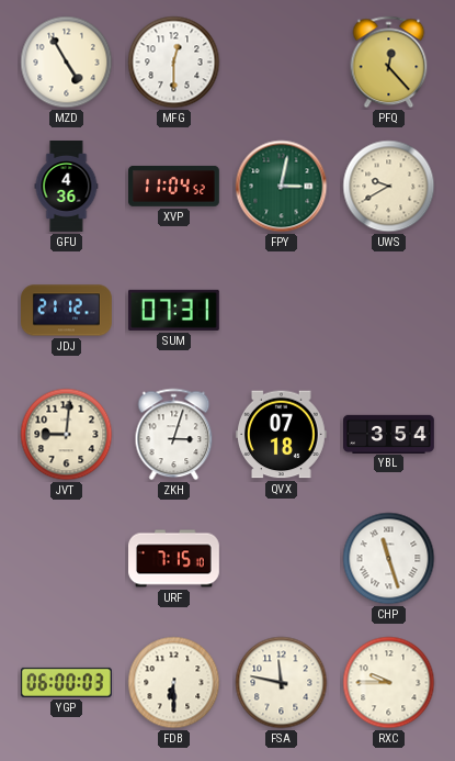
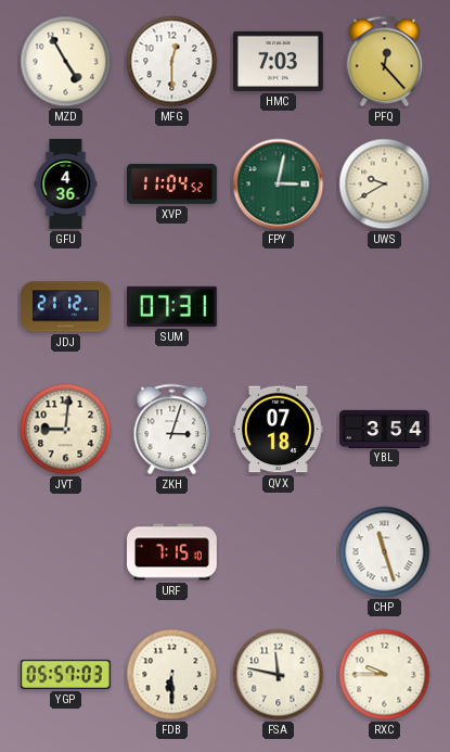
HMC: none -> 7:03 (278, 61)
YGP: 06:00 -> 05:57 (65, 674)
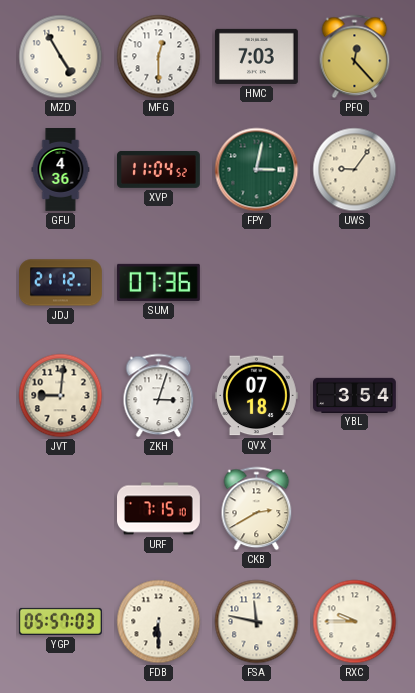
UWS: 9:40 -> 9:06 (355, 170)
SUM: 07:31 -> 07:36 (158, 282)
CKB: none -> 2:40 (257, 509)
CHP: 11:27 -> none (385, 552)
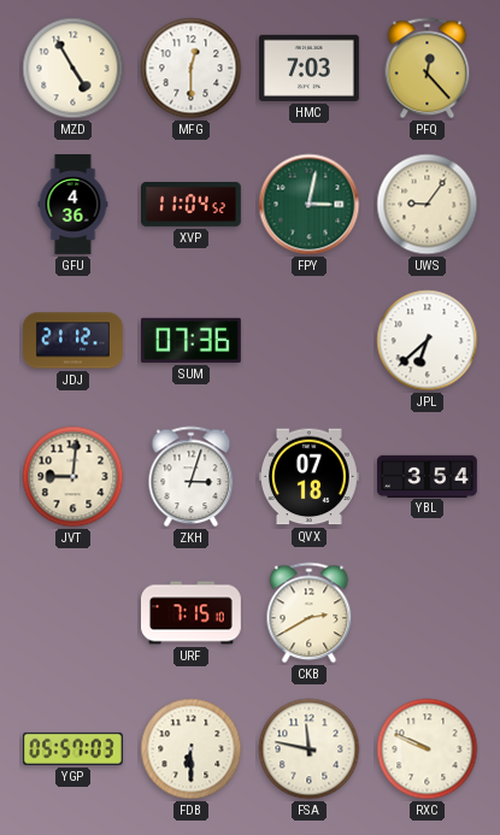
JPL: none -> 6:38 (428, 341)
RXC: 9:45 -> 9:49 (428, 749)
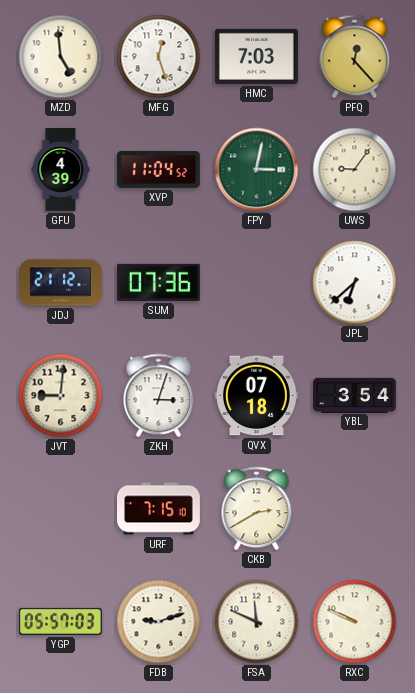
MZD: 4:55 -> 4:59 (61, 57)
MFG: 12:30 -> 12:27 (159, 57)
GFU: 4:36 -> 4:39 (61, 170)
FDB: 6:30 -> 9:12 (159, 622)
FSA: 11:47 -> 11:49 (257, 622)
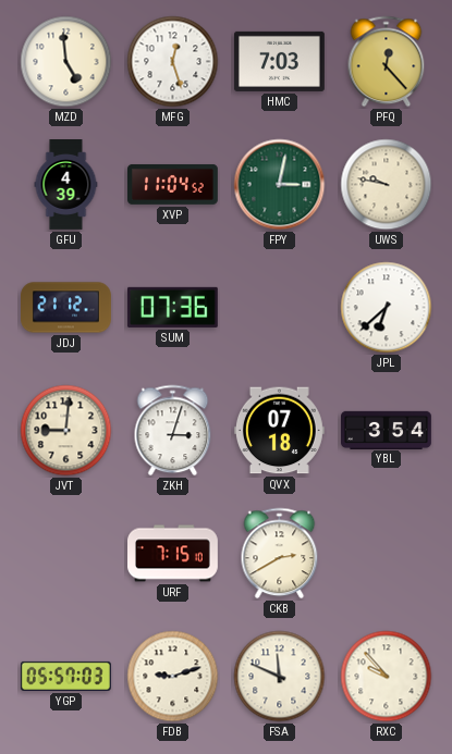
UWS: 9:06 -> 9:47 (387, 185)
RXC: 9:49 -> 9:53 (387, 677)
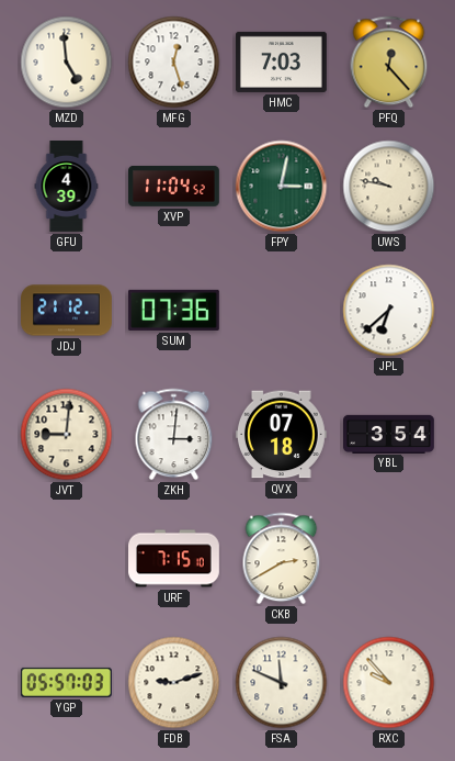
ZKH: 3:03 -> 3:01 (174, 435)
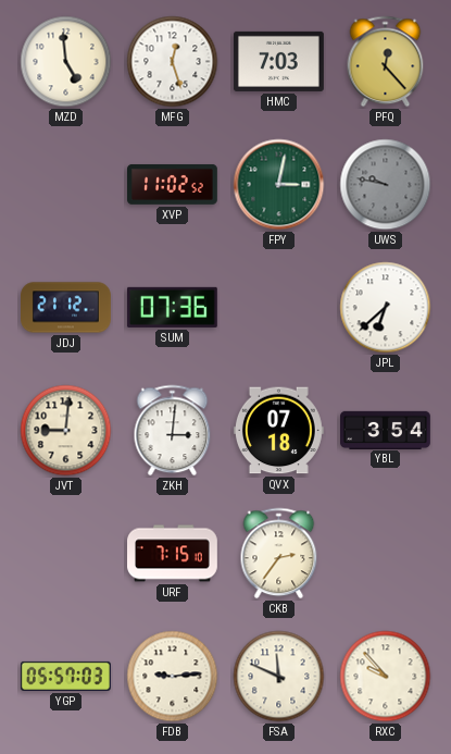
GFU: 4:39 -> none (67, 187)
XVP: 11:04 -> 11:02 (173, 184)
UWS dial: cream -> grey (386, 185)
CKB: 2:40 -> 2:36 (279, 554)
FDB: 9:12 -> 9:14 (173, 677)
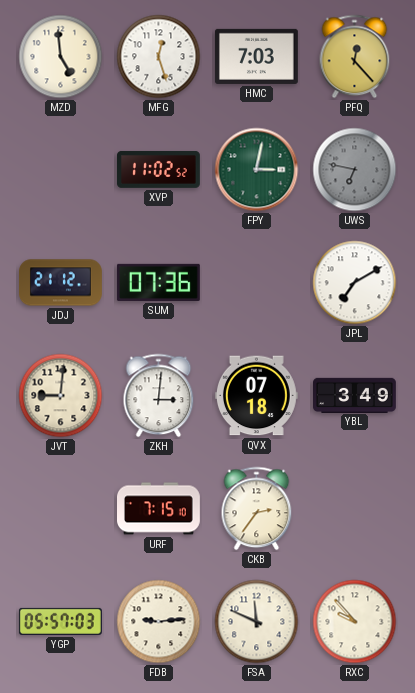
UWS: 9:47 -> 6:47 (355, 170)
JPL: 6:38 -> 7:10 (355, 283)
YBL: 3:54 -> 3:49 (355, 395)
